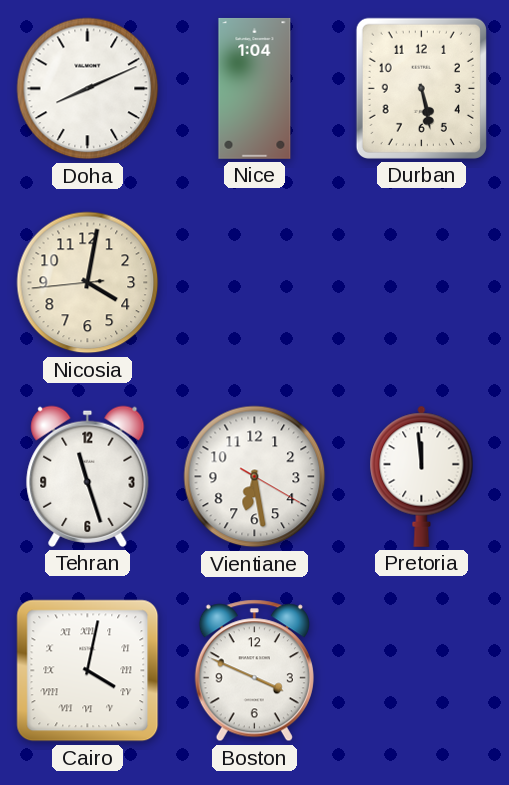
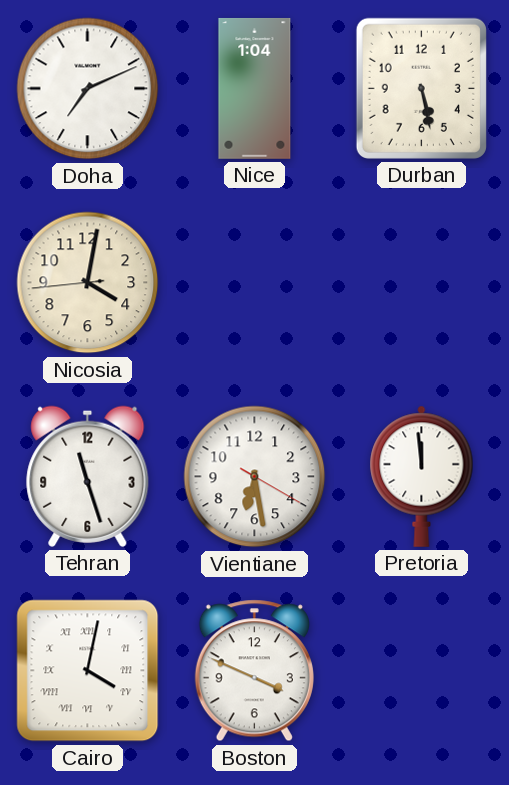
Doha: 8:11 -> 7:11 (88, 89)
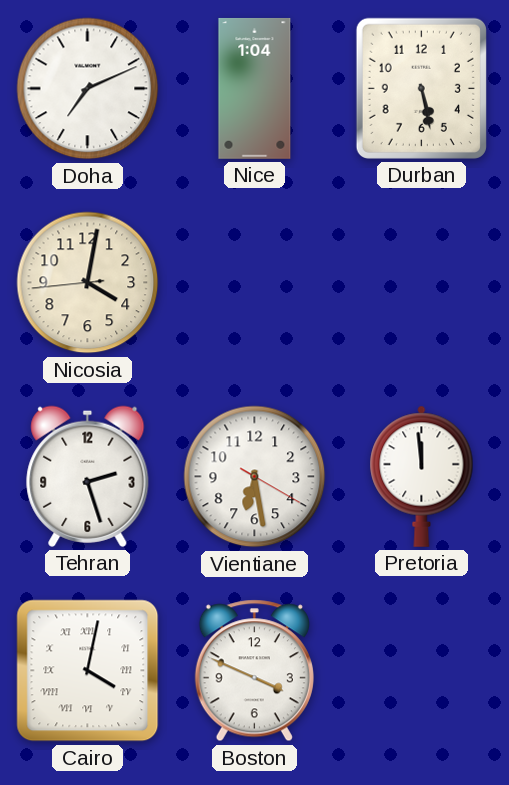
Tehran: 11:27 -> 2:27 (88, 476)
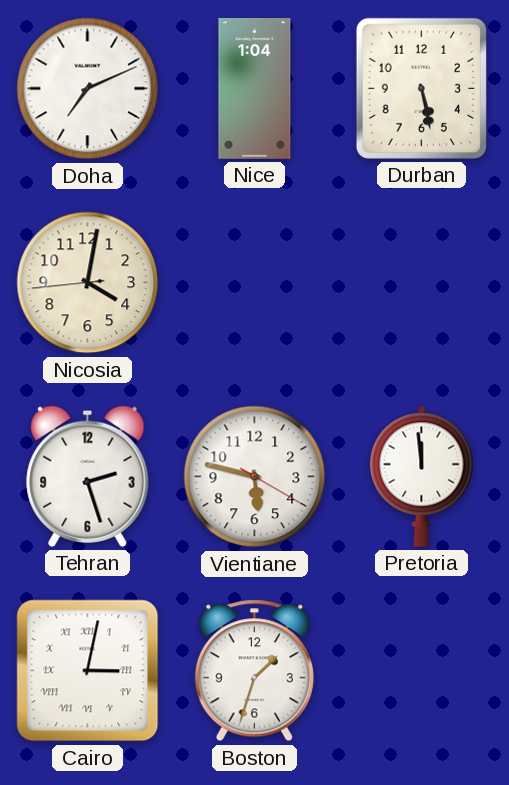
Vientiane: 6:28 -> 5:47 (255, 477)
Cairo: 4:02 -> 3:02 (88, 671)
Boston: 3:49 -> 1:33 (254, 671)
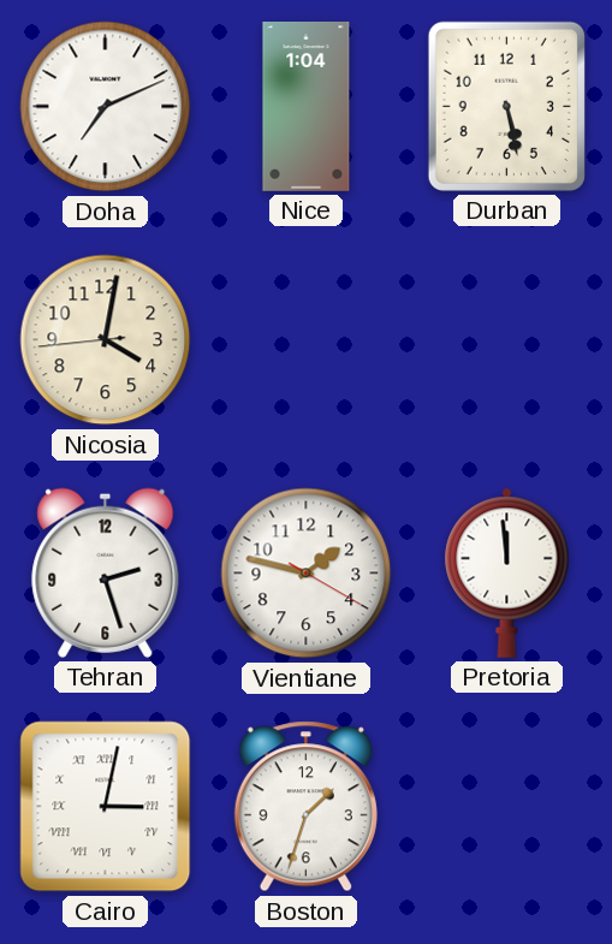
Vientiane: 5:47 -> 1:47 (307, 574)
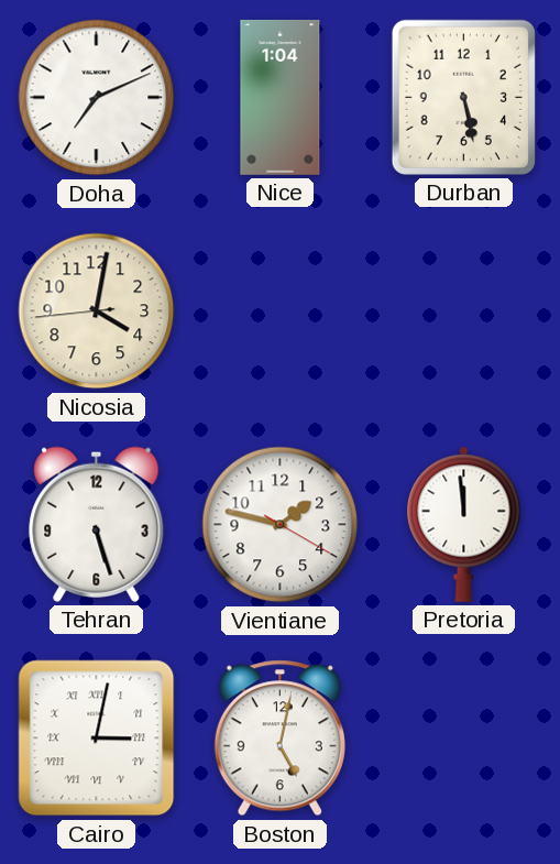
Tehran: 2:27 -> 5:27 (97, 524)
Boston: 1:33 -> 5:02 (279, 739)
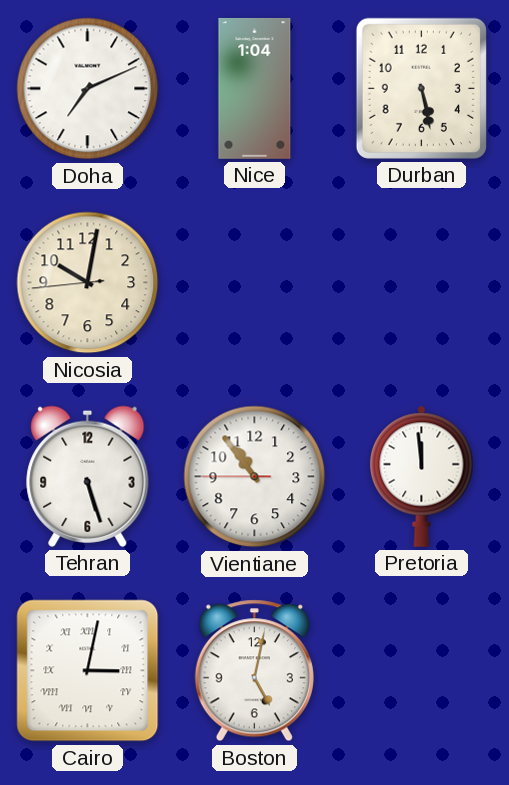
Nicosia: 4:01 -> 10:01 (88, 283)
Vientiane: 1:47 -> 10:53 (255, 477)
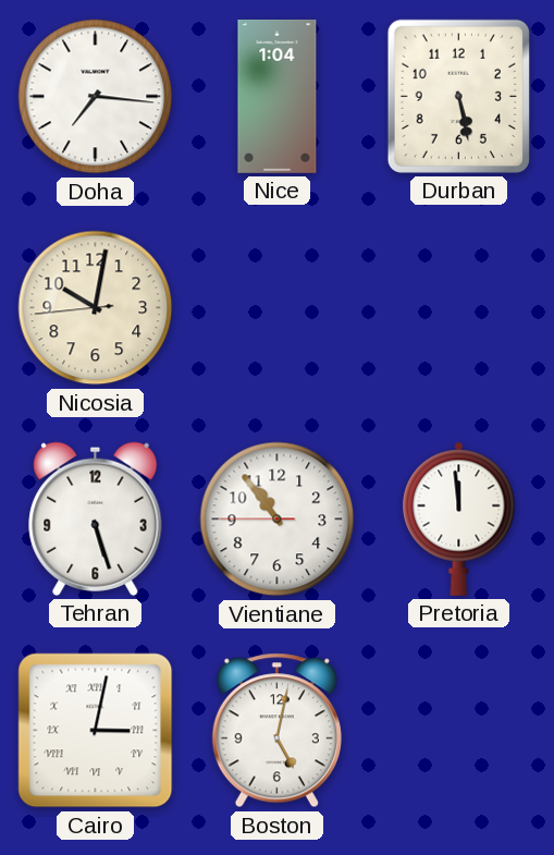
Doha: 7:11 -> 7:16 (96, 97)
